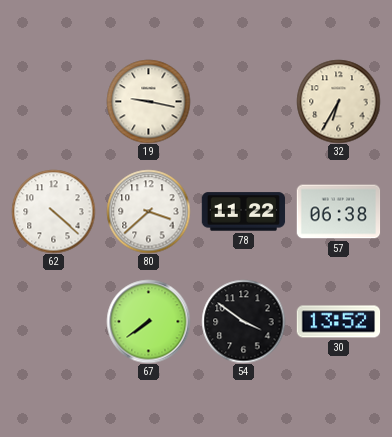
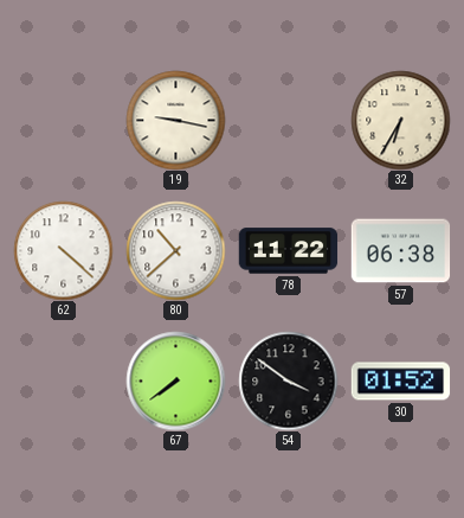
80: 3:38 -> 10:38 (175, 250)
30: 13:52 -> 01:52 (400, 382)
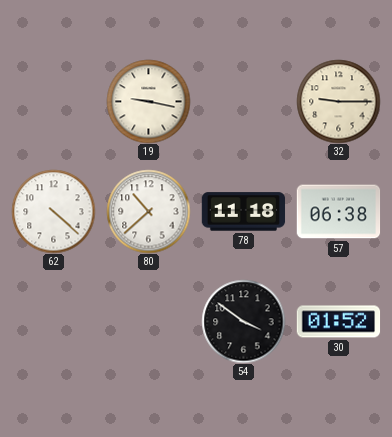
32: 6:35 -> 9:15 (338, 101)
78: 11:22 -> 11:18 (243, 212)
67: 7:39 -> none (175, 380)
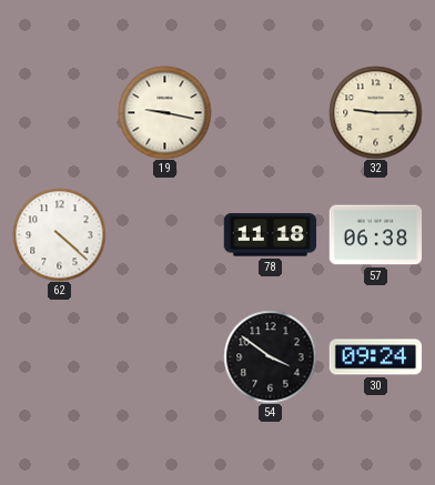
80: 10:38 -> none (148, 211)
30: 01:52 -> 09:24 (375, 357)
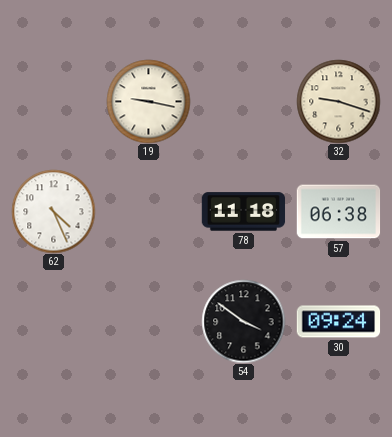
32: 9:15 -> 9:18 (338, 101)
62: 4:22 -> 4:26 (53, 211)
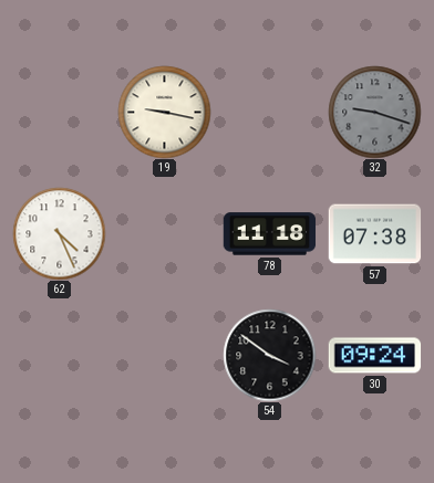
32 dial: cream -> grey (374, 112)
57: 06:38 -> 07:38 (374, 234)
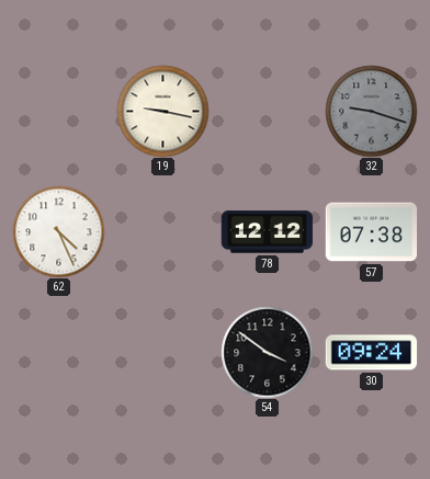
78: 11:18 -> 12:12 (267, 232)
